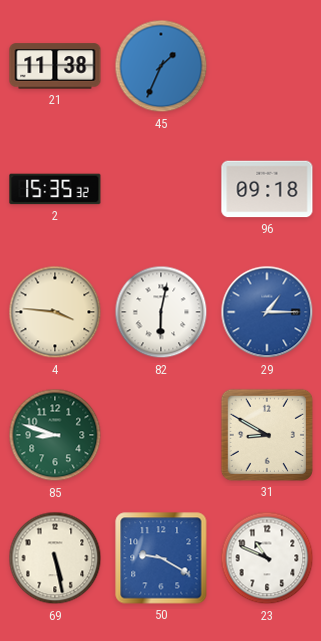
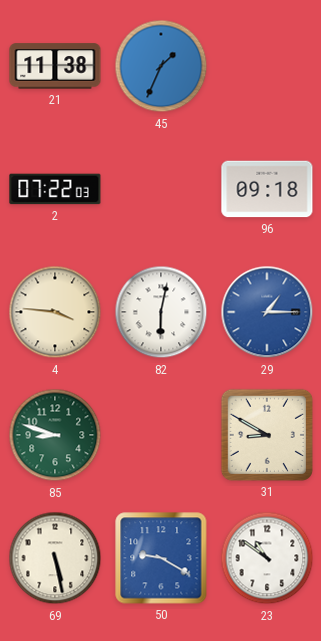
2: 15:35 -> 07:22 (55, 189)
23: 10:49 -> 10:51 (267, 558)
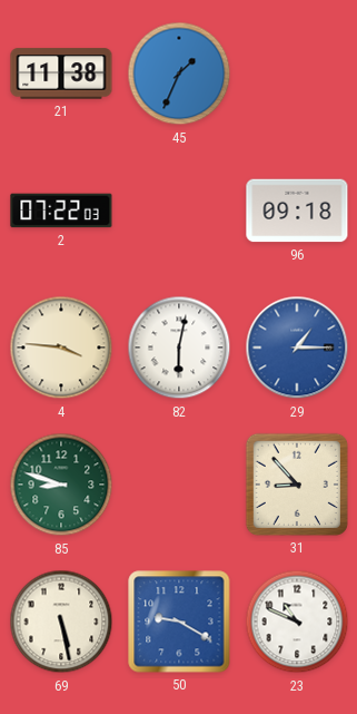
31: 8:50 -> 8:53 (297, 485)
23: 10:51 -> 10:49 (297, 622)
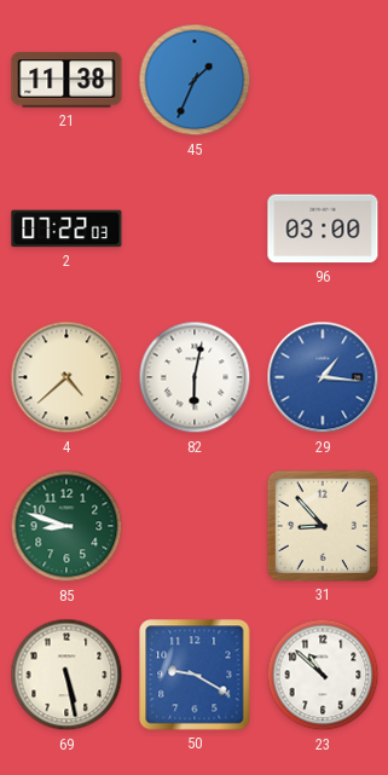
96: 09:18 -> 03:00 (323, 229)
4: 3:46 -> 4:38 (66, 377)
29: 1:15 -> 1:16 (323, 377)
23: 10:49 -> 10:52 (323, 675)
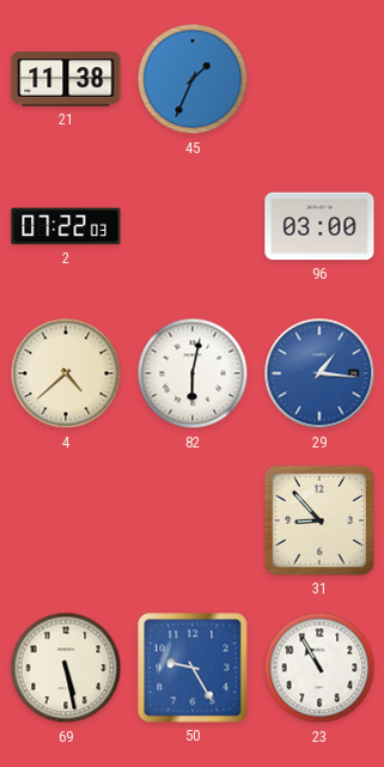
85: 8:48 -> none (66, 526)
50: 9:20 -> 9:25 (193, 668)
23: 10:52 -> 10:55 (319, 668)
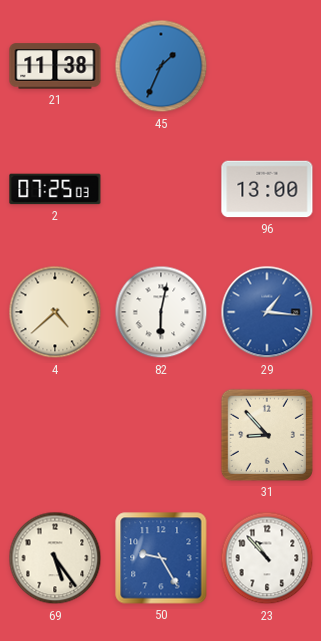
2: 07:22 -> 07:25 (55, 189)
96: 03:00 -> 13:00 (267, 189)
69: 5:28 -> 5:24 (55, 558)
23: 10:55 -> 10:53 (267, 558)
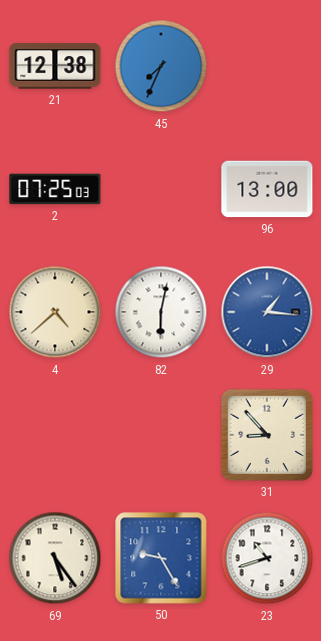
21: 11:38 -> 12:38 (55, 66)
45: 1:34 -> 7:34 (161, 66)
23: 10:53 -> 10:42 (267, 558)
